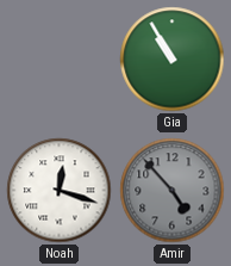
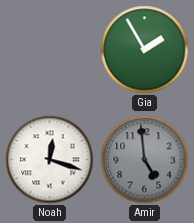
Gia: 10:55 -> 1:55 (145, 50)
Amir: 4:53 -> 4:59 (145, 160)
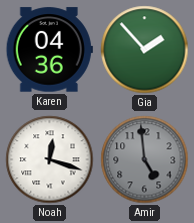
Karen: none -> 04:36 (49, 50)
Gia: 1:55 -> 1:53 (145, 50)
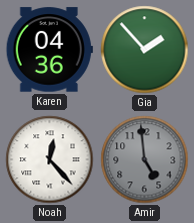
Noah: 12:18 -> 12:23 (50, 160)
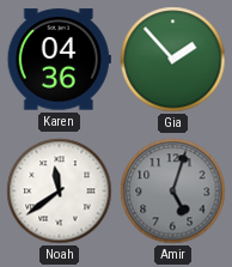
Noah: 12:23 -> 11:39 (60, 192)
Amir: 4:59 -> 5:03 (173, 192)
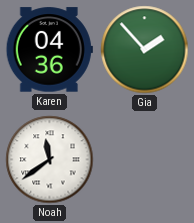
Amir: 5:03 -> none (173, 192)
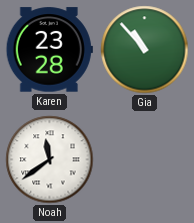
Karen: 04:36 -> 23:28 (49, 50)
Gia: 1:53 -> 10:53 (145, 50)
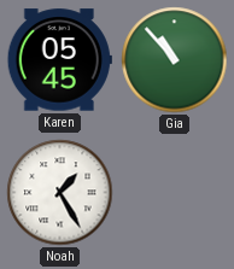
Karen: 23:28 -> 05:45 (59, 60)
Noah: 11:39 -> 1:25 (60, 193)
